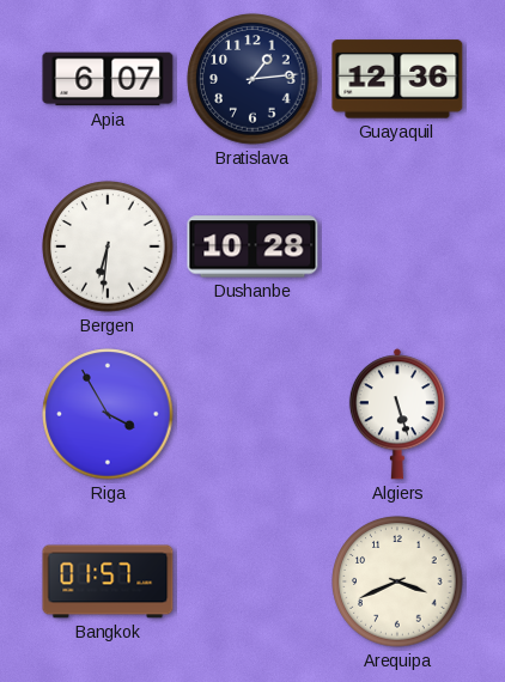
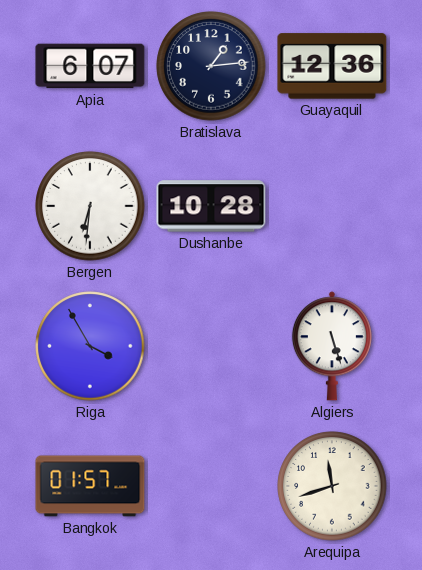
Arequipa: 3:41 -> 11:42 (332, 486)
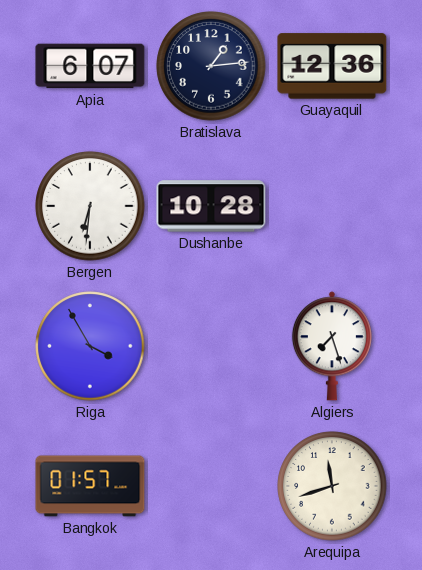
Algiers: 5:27 -> 7:27 (332, 346)
